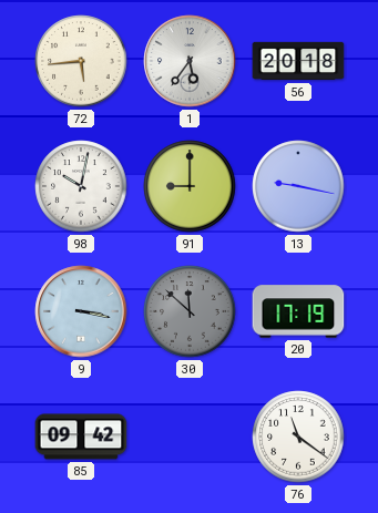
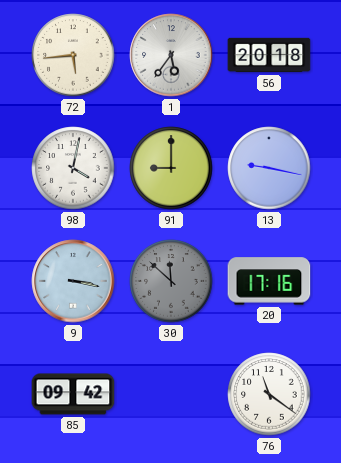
98: 10:02 -> 4:02 (73, 168)
20: 17:19 -> 17:16 (269, 281)
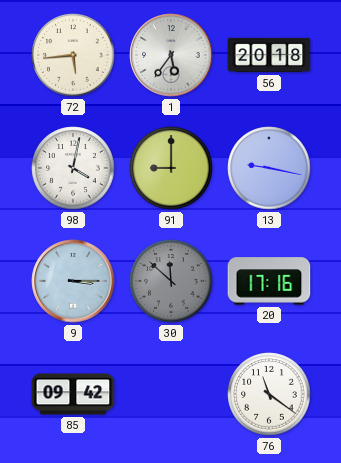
9: 3:17 -> 3:15 (73, 281)
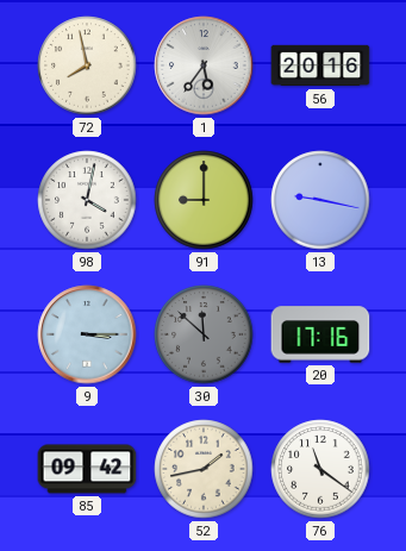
72: 5:44 -> 7:58 (87, 65)
56: 20:18 -> 20:16 (320, 65)
52: none -> 1:43 (204, 469)
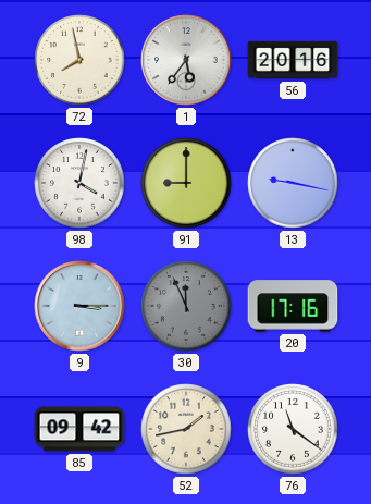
30: 11:52 -> 11:56 (186, 306)
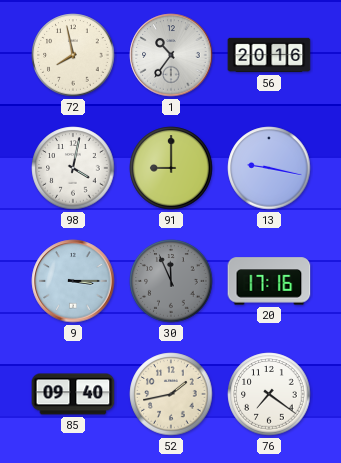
1: 5:36 -> 10:36 (171, 55)
85: 09:42 -> 09:40 (73, 394)
76: 11:21 -> 7:21 (269, 394)
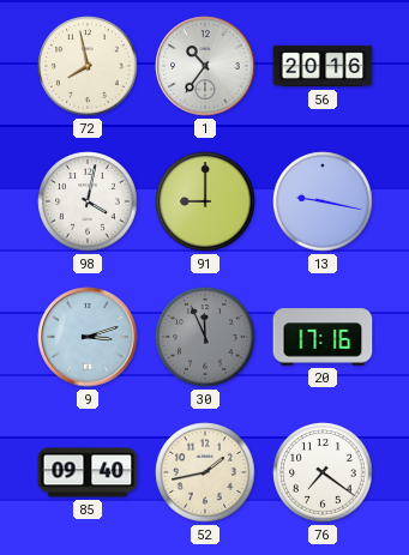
9: 3:15 -> 3:12 (88, 337)
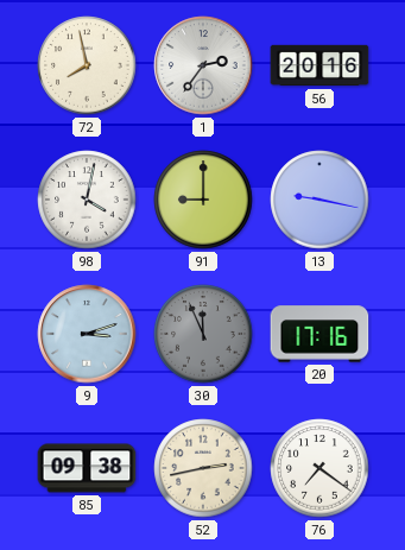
1: 10:36 -> 2:36 (203, 65)
85: 09:40 -> 09:38 (87, 468)
52: 1:43 -> 2:43 (203, 468)
